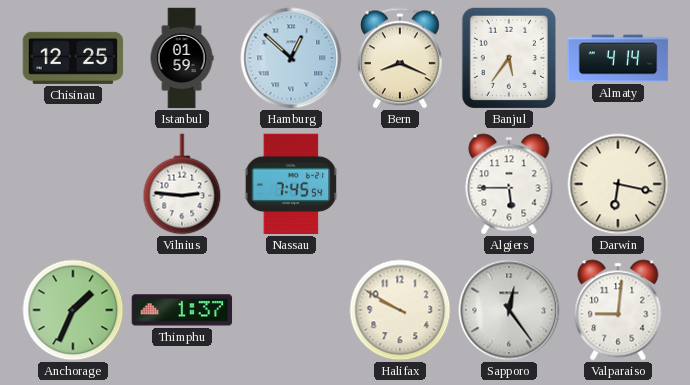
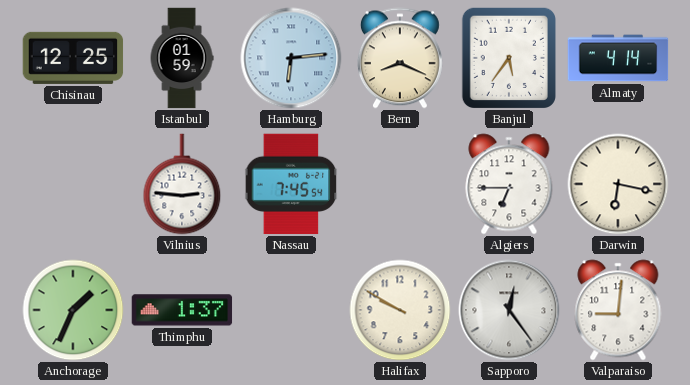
Hamburg: 12:52 -> 6:14 (291, 58)
Algiers: 5:45 -> 6:45 (509, 184)
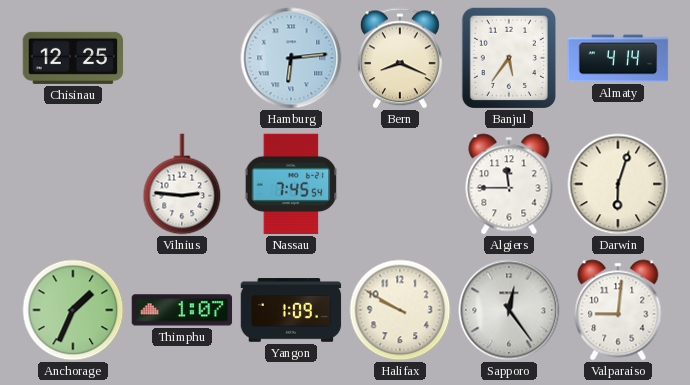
Istanbul: 01:59 -> none (182, 58)
Algiers: 6:45 -> 11:45 (509, 184)
Darwin: 6:17 -> 6:03 (618, 184)
Thimphu: 1:37 -> 1:07 (182, 310)
Yangon: none -> 1:09 (291, 310)
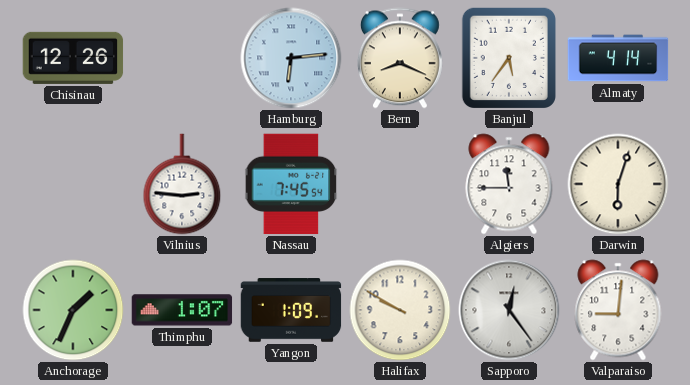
Chisinau: 12:25 -> 12:26 (73, 58)
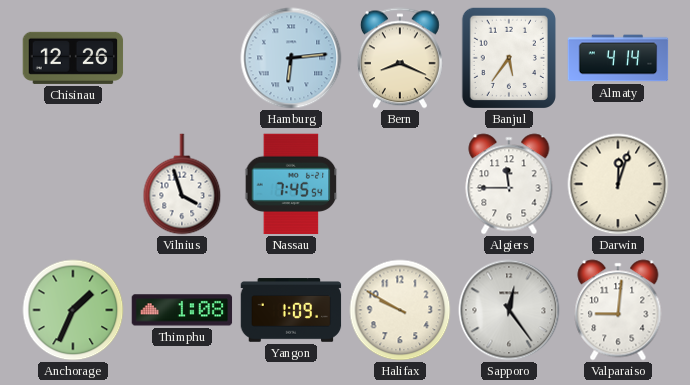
Vilnius: 2:46 -> 3:57 (182, 184)
Darwin: 6:03 -> 12:03 (618, 184)
Thimphu: 1:07 -> 1:08 (182, 310)
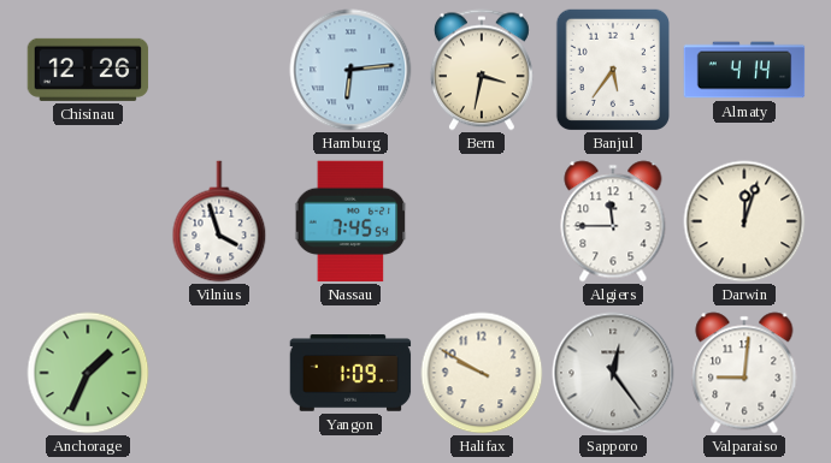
Bern: 8:19 -> 3:32 (482, 70)
Thimphu: 1:08 -> none (182, 310)
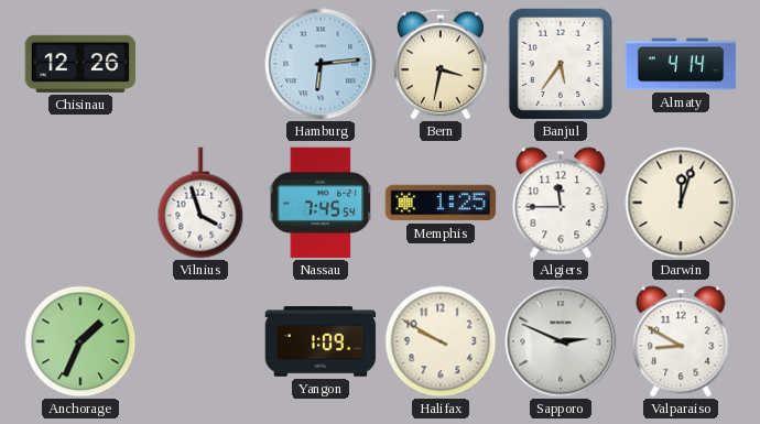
Memphis: none -> 1:25 (441, 203)
Sapporo: 12:24 -> 2:49 (561, 341)
Valparaiso: 9:01 -> 8:50 (681, 341)
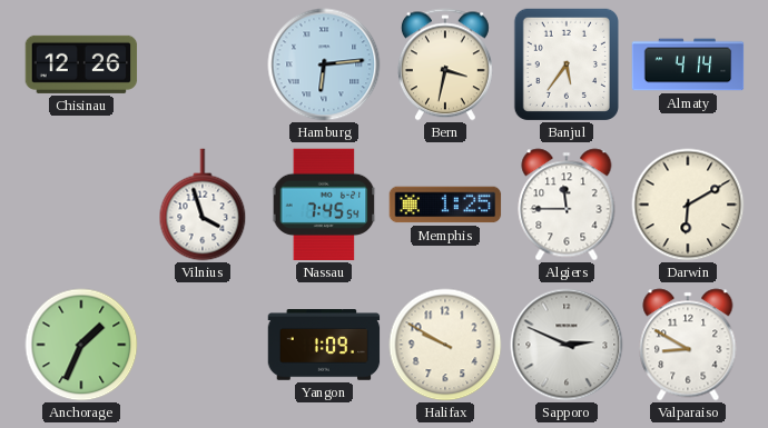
Darwin: 12:03 -> 6:10 (688, 205)
